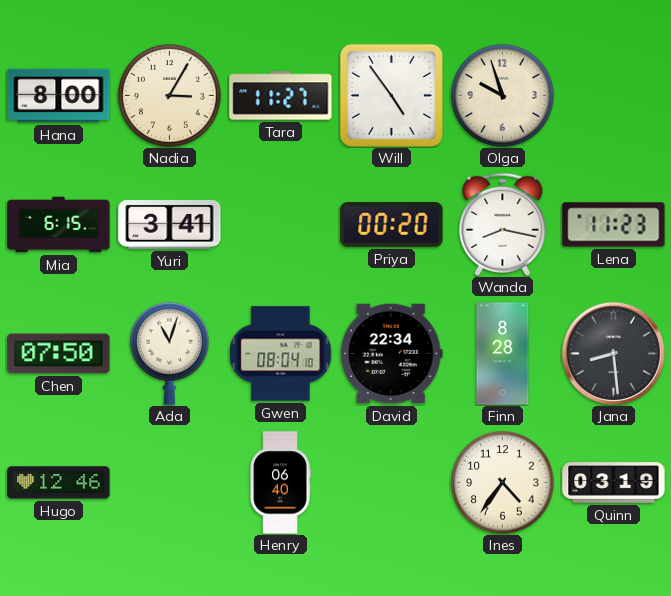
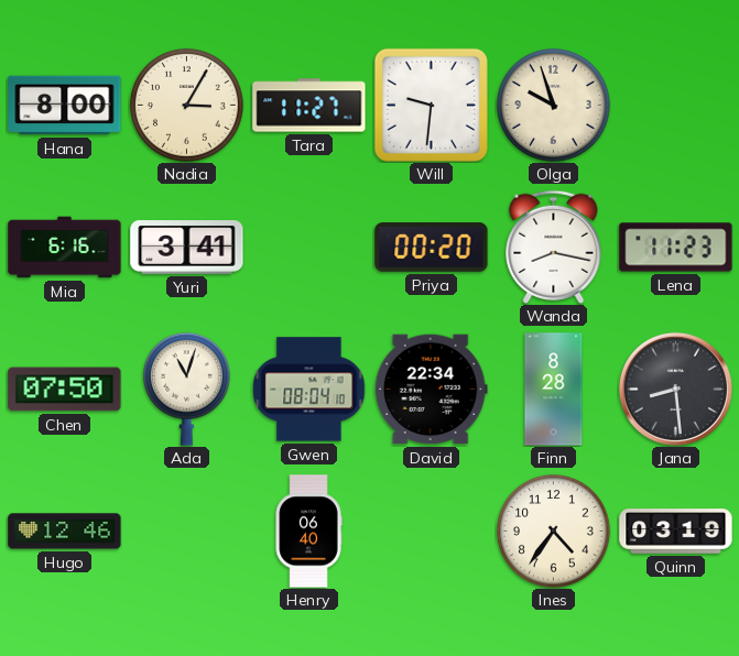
Will: 4:54 -> 9:31 (431, 105)
Mia: 6:15 -> 6:16 (65, 248)
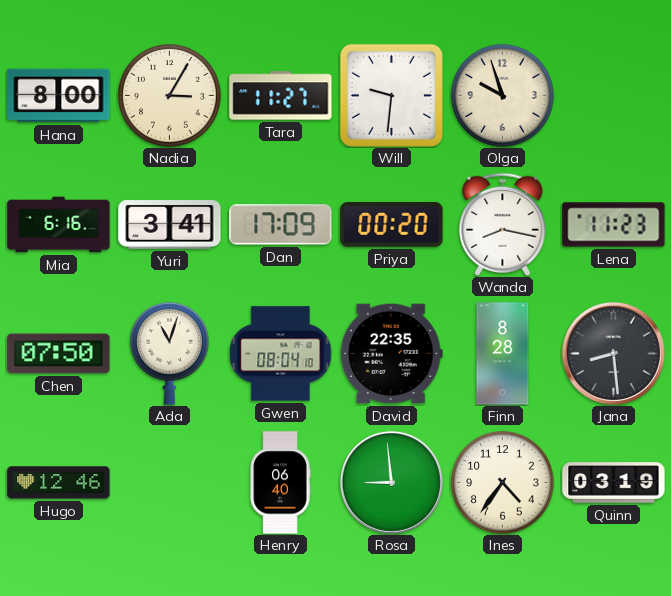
Dan: none -> 17:09 (281, 225)
David: 22:34 -> 22:35 (391, 354)
Rosa: none -> 8:59 (391, 482)
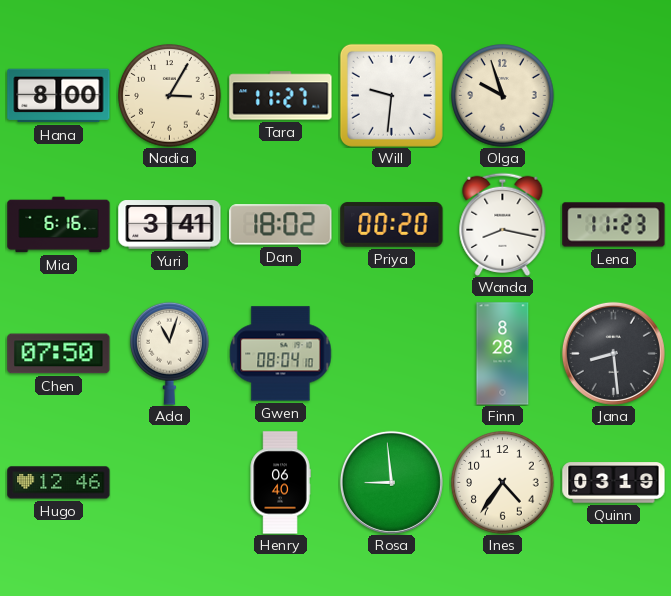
Dan: 17:09 -> 18:02 (281, 225)
David: 22:35 -> none (391, 354)
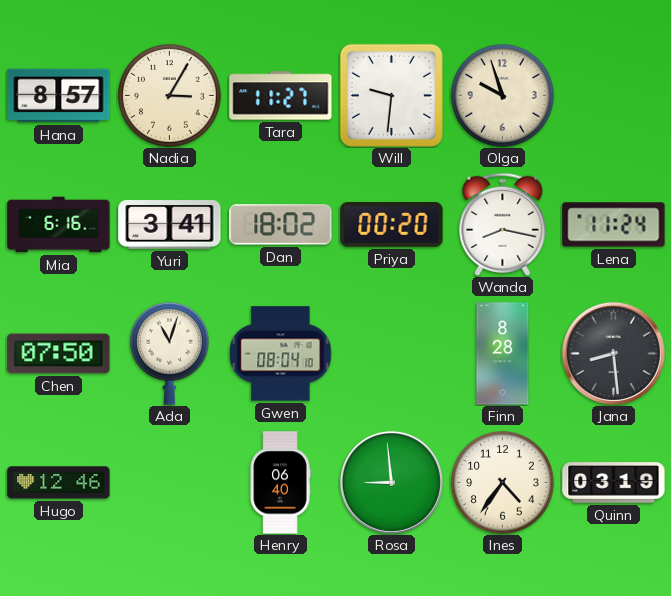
Hana: 8:00 -> 8:57 (59, 96)
Lena: 11:23 -> 11:24 (614, 225)
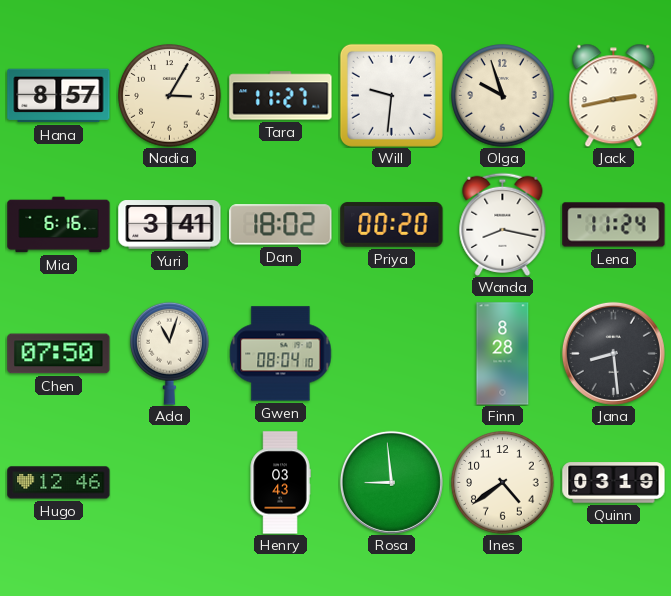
Jack: none -> 2:43 (614, 95)
Henry: 06:40 -> 03:43 (280, 483)
Ines: 4:36 -> 4:39 (503, 483)
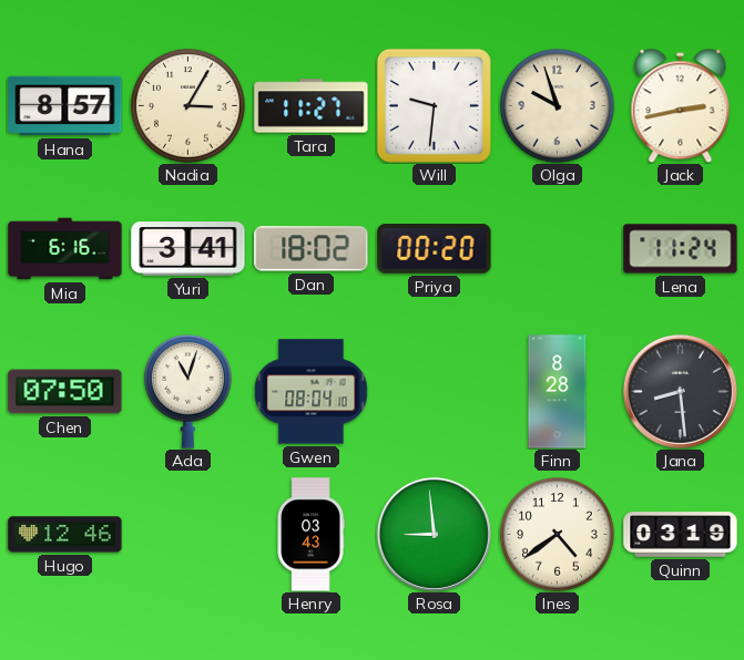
Wanda: 8:17 -> none (503, 224)
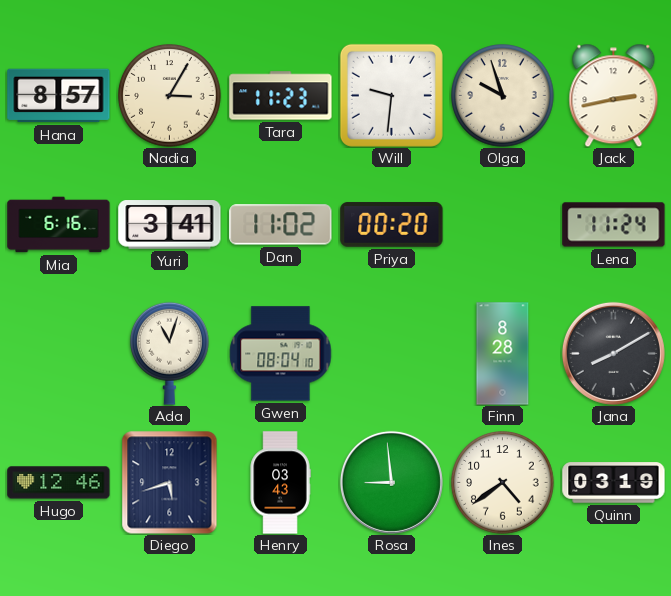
Tara: 11:27 -> 11:23 (281, 96)
Dan: 18:02 -> 11:02 (281, 225)
Chen: 07:50 -> none (65, 392)
Jana: 8:29 -> 8:10 (613, 353)
Diego: none -> 5:42 (170, 483)
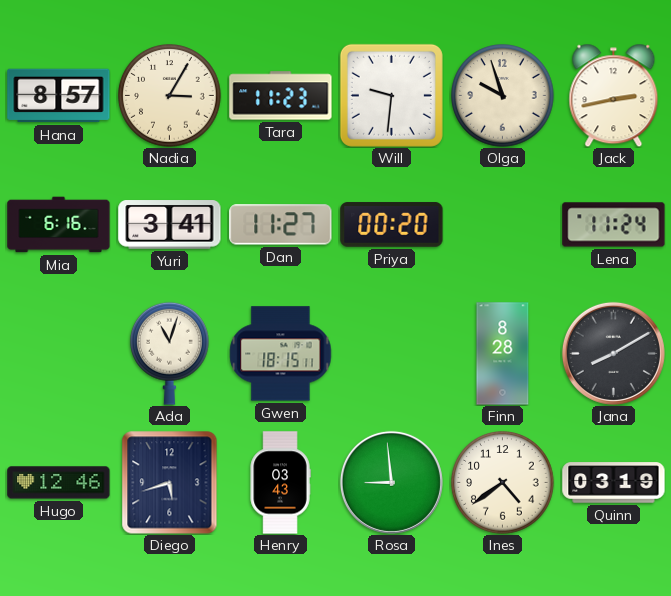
Dan: 11:02 -> 11:27 (281, 225)
Gwen: 08:04 -> 18:15 (281, 354)
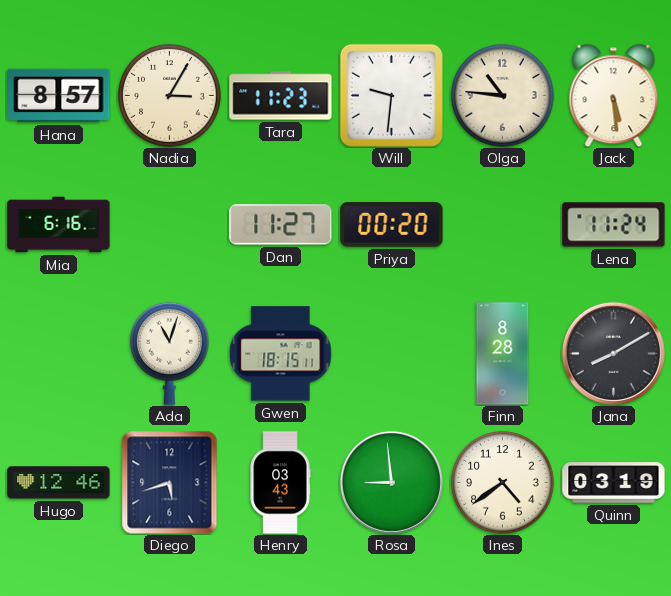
Olga: 9:57 -> 10:46 (503, 96)
Jack: 2:43 -> 5:29 (614, 95)
Yuri: 3:41 -> none (170, 225)
